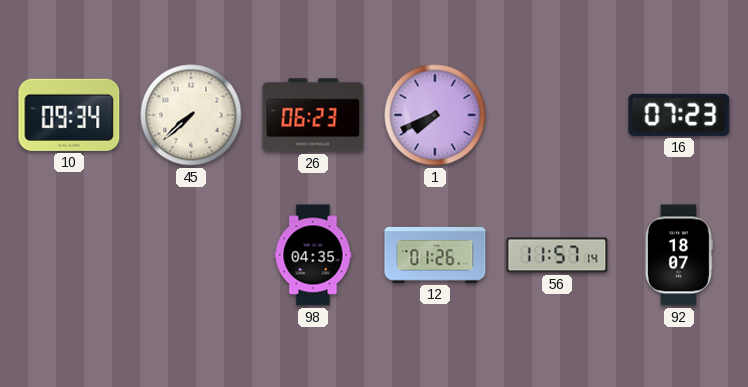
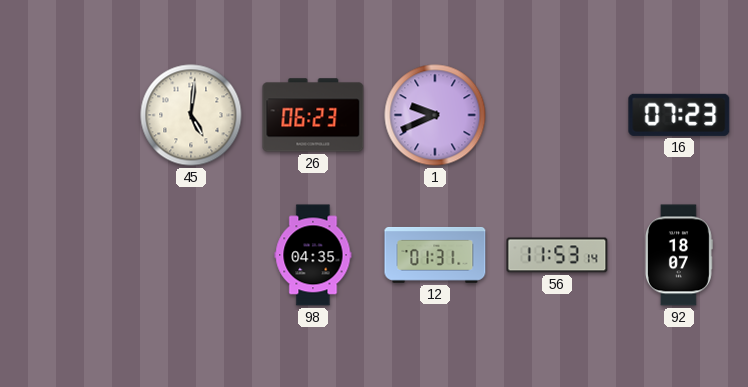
10: 09:34 -> none (69, 115)
45: 7:38 -> 5:01 (191, 115)
1: 7:41 -> 9:41 (435, 115)
12: 01:26 -> 01:31 (435, 255)
56: 11:57 -> 11:53 (557, 255)
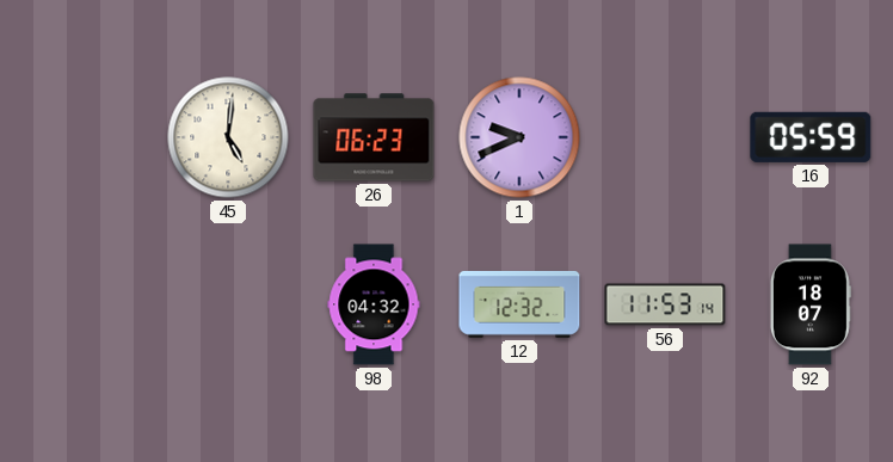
16: 07:23 -> 05:59 (811, 137)
98: 04:35 -> 04:32 (374, 304)
12: 01:31 -> 12:32 (519, 304)
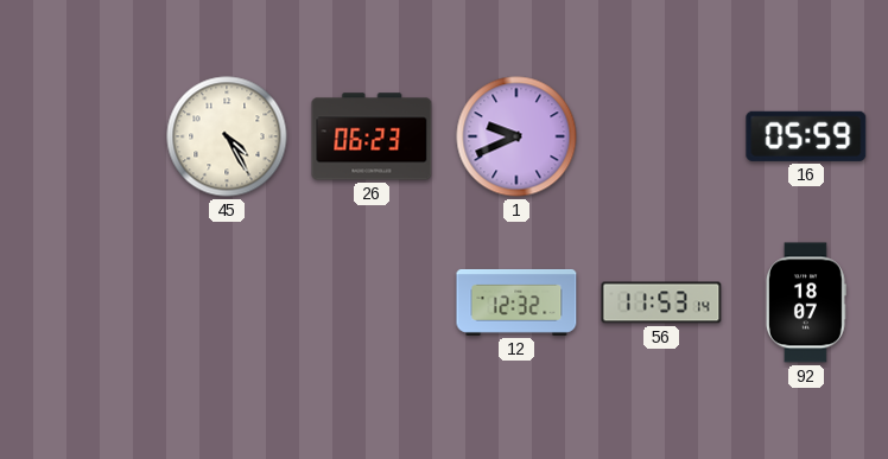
45: 5:01 -> 4:25 (227, 136)
98: 04:32 -> none (374, 304)
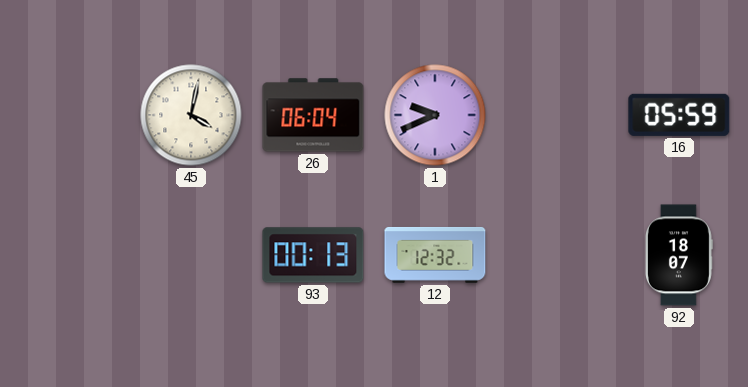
45: 4:25 -> 4:02 (191, 115)
26: 06:23 -> 06:04 (313, 115)
93: none -> 00:13 (313, 255)
56: 11:53 -> none (661, 302)
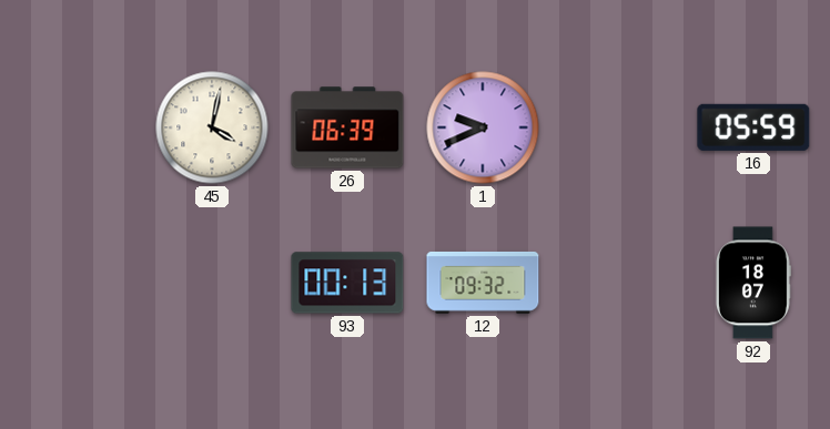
26: 06:04 -> 06:39 (347, 127)
12: 12:32 -> 09:32 (483, 283)
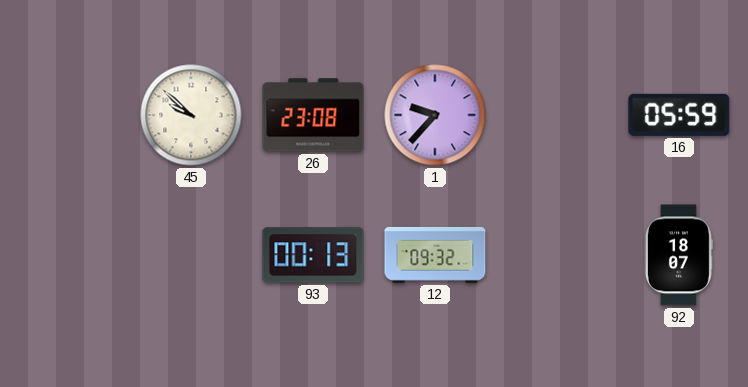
45: 4:02 -> 9:52 (191, 115)
26: 06:39 -> 23:08 (313, 115)
1: 9:41 -> 9:37 (435, 115)
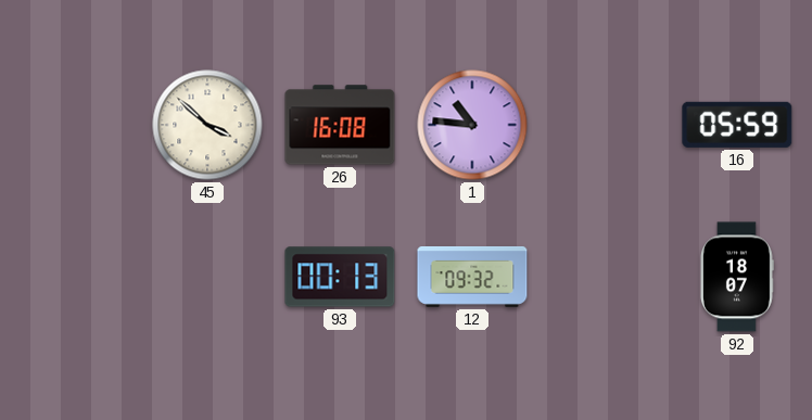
45: 9:52 -> 3:52 (207, 125)
26: 23:08 -> 16:08 (340, 125)
1: 9:37 -> 10:46 (472, 125)
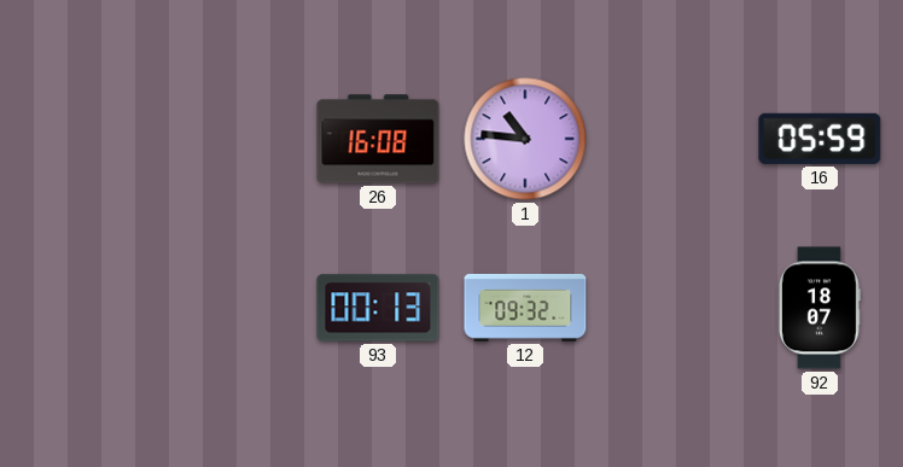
45: 3:52 -> none (207, 125)
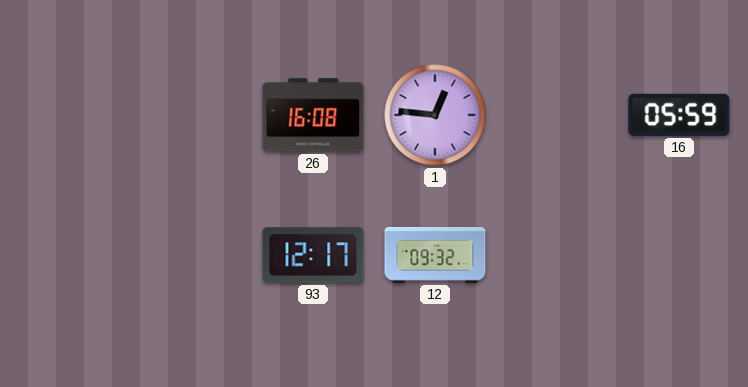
1: 10:46 -> 12:46 (435, 115)
93: 00:13 -> 12:17 (313, 255)
92: 18:07 -> none (818, 308)
